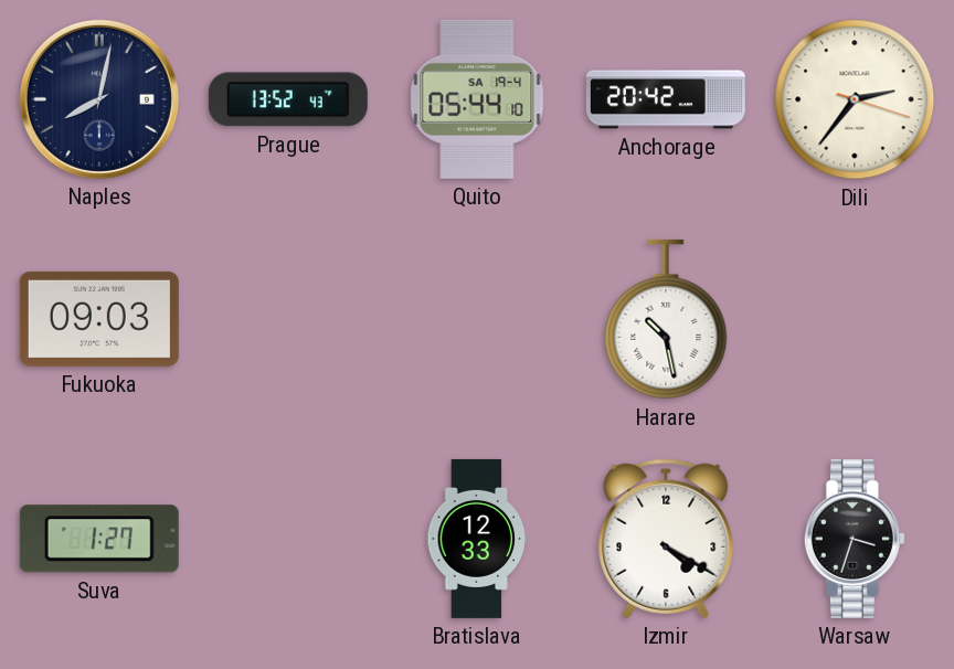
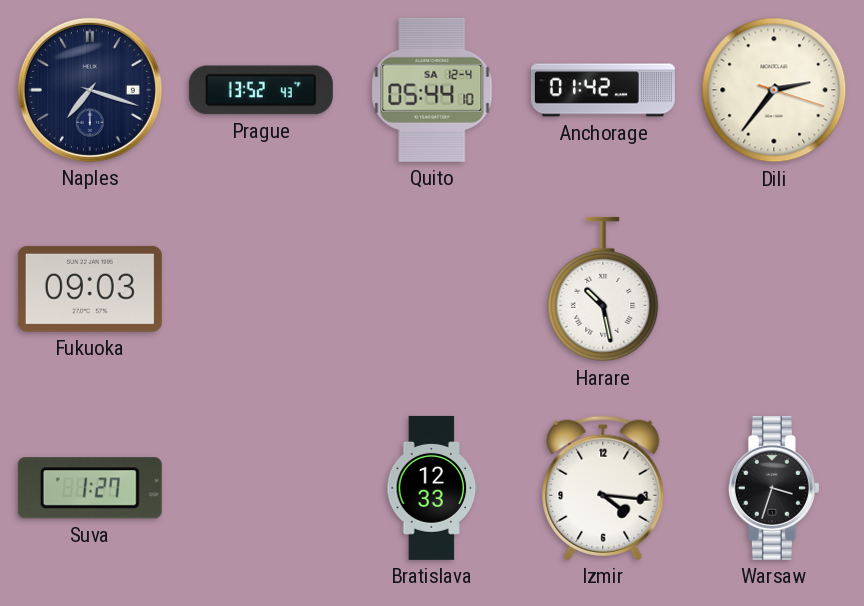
Naples: 8:02 -> 7:18 (90, 90)
Quito date: SA 19-4 -> SA 12-4 (432, 90)
Anchorage: 20:42 -> 01:42 (603, 90)
Izmir: 4:20 -> 4:16 (603, 488)
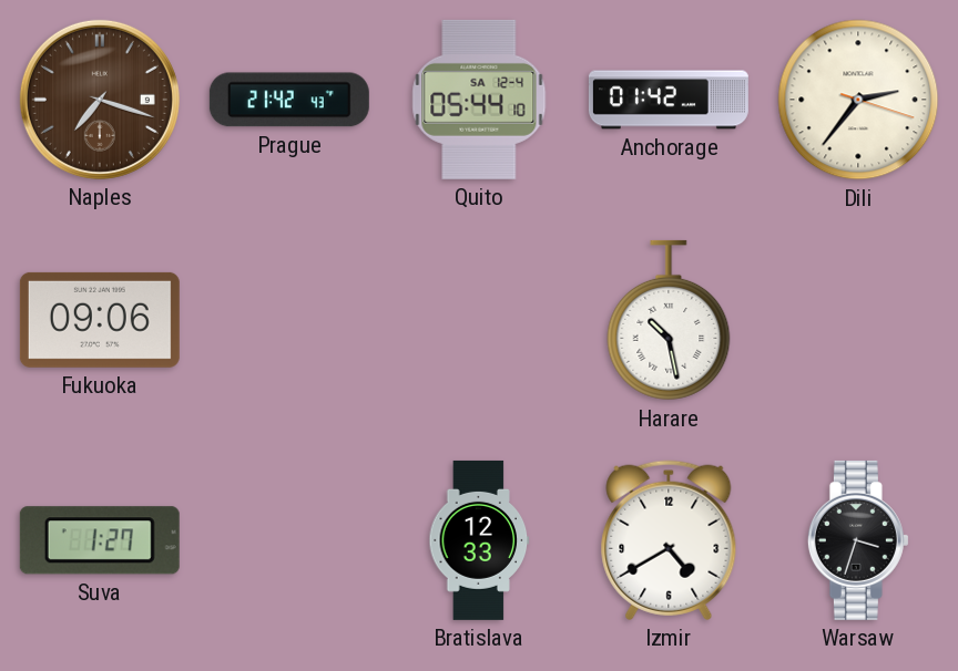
Naples dial: navy -> brown (100, 100)
Prague: 13:52 -> 21:42 (289, 100)
Fukuoka: 09:03 -> 09:06 (100, 320)
Izmir: 4:16 -> 4:40 (669, 540)
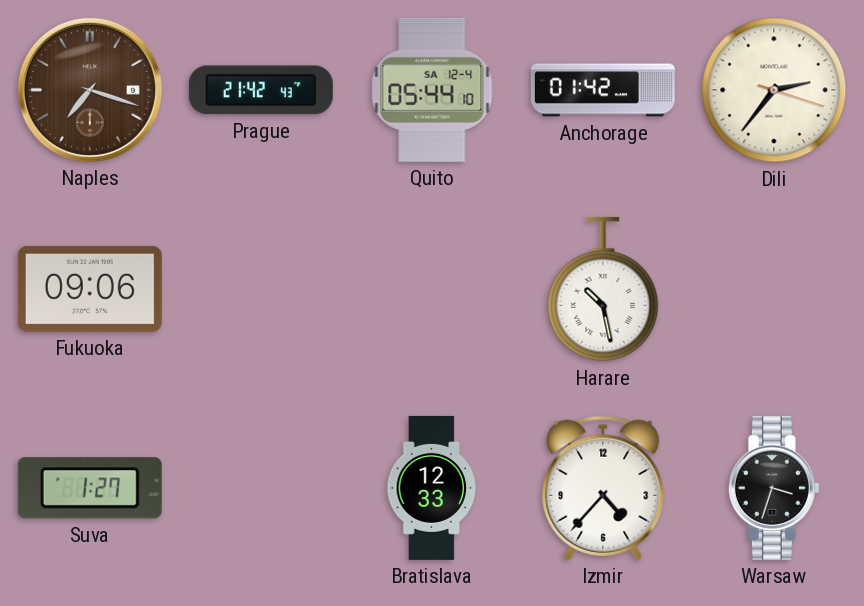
Izmir: 4:40 -> 4:37 (603, 488)
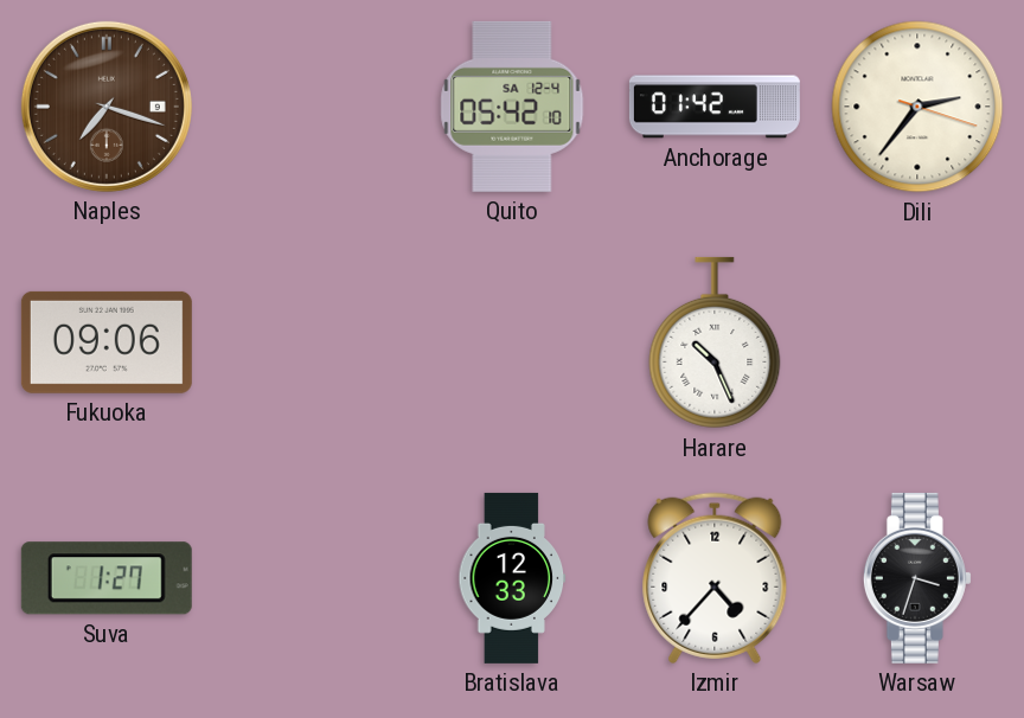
Prague: 21:42 -> none (261, 90)
Quito: 05:44 -> 05:42 (512, 107)
Harare: 10:28 -> 10:26 (715, 342)
